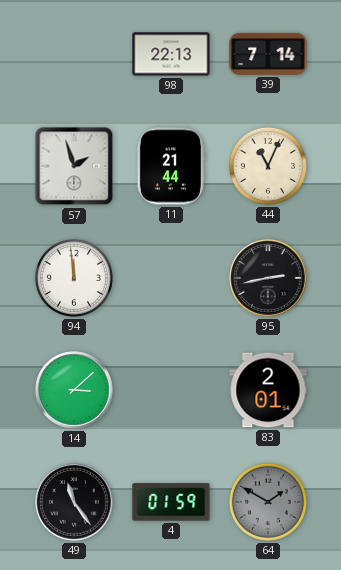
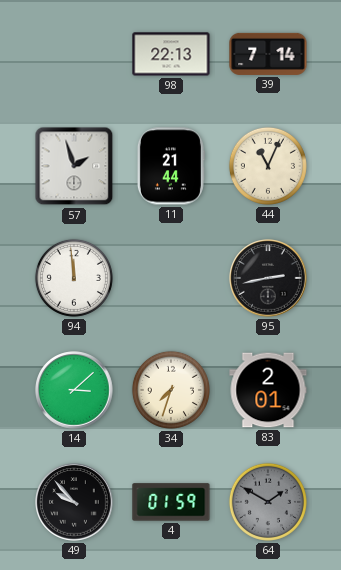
34: none -> 7:33 (171, 390)
49: 11:24 -> 9:53 (74, 502)
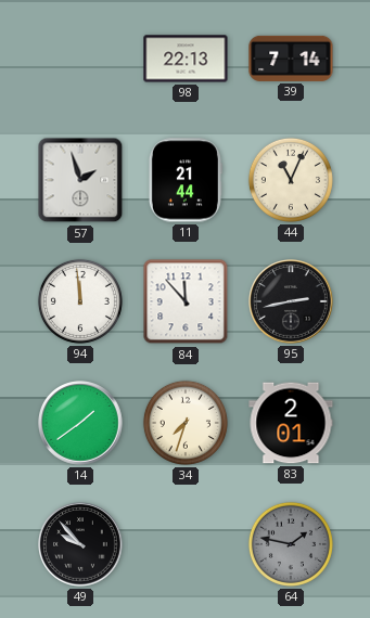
84: none -> 11:53 (186, 301)
14: 3:08 -> 1:39 (80, 423)
4: 01:59 -> none (171, 502)
64: 1:50 -> 1:47 (291, 544)
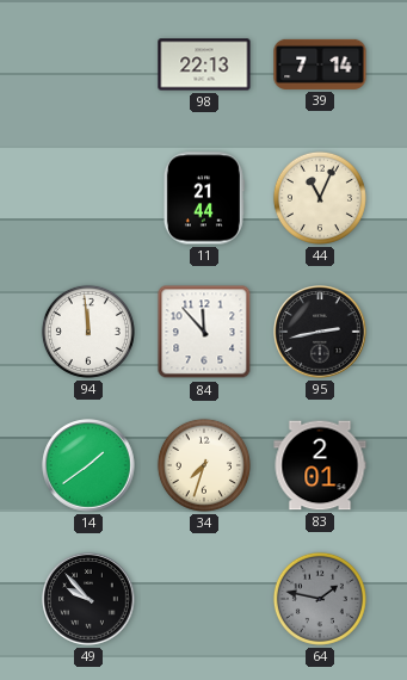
57: 1:57 -> none (80, 180)
